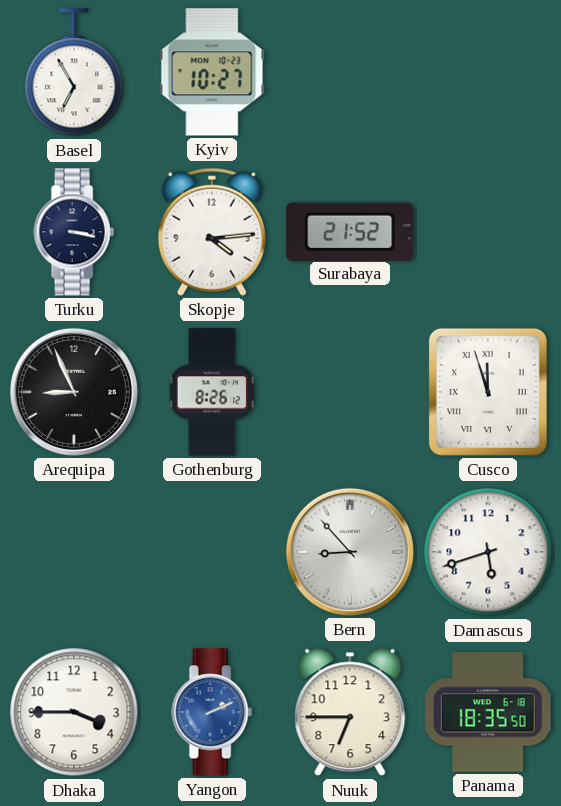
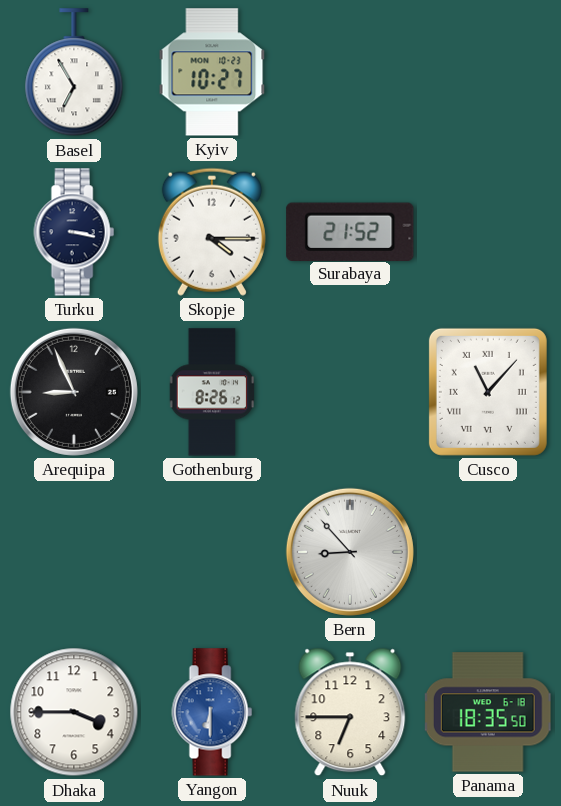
Skopje: 4:14 -> 4:15 (212, 232)
Cusco: 11:57 -> 11:07 (488, 392)
Damascus: 5:42 -> none (488, 552)
Yangon: 2:11 -> 6:30 (212, 712)
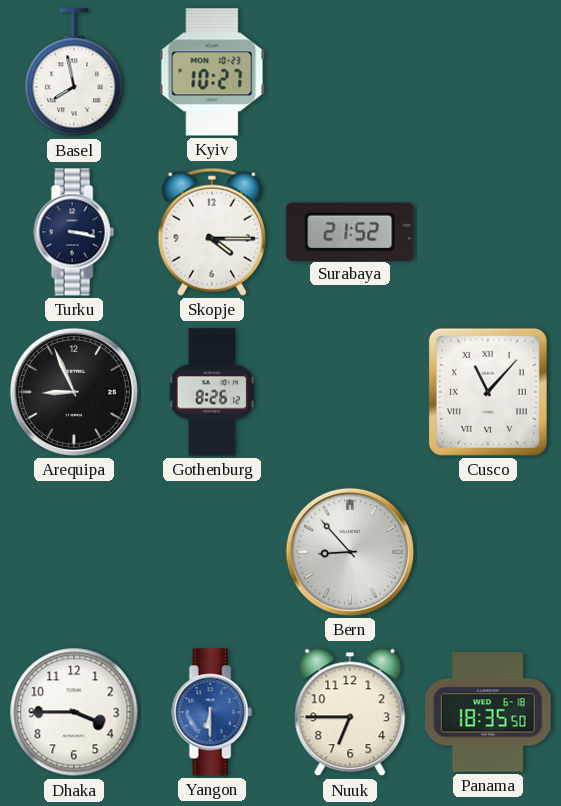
Basel: 6:55 -> 7:58 (74, 73)
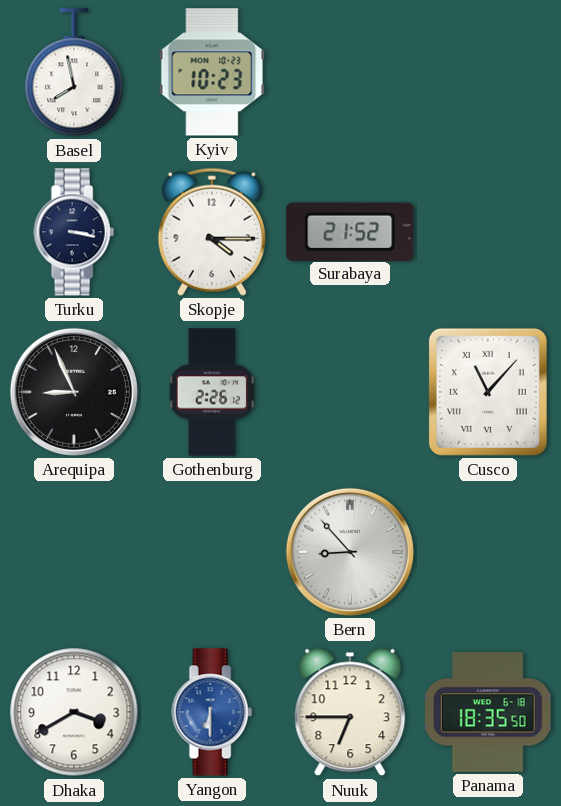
Kyiv: 10:27 -> 10:23 (212, 72)
Gothenburg: 8:26 -> 2:26 (211, 392)
Dhaka: 3:45 -> 3:40 (74, 712)
